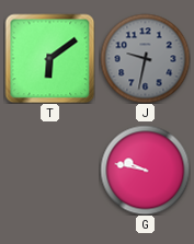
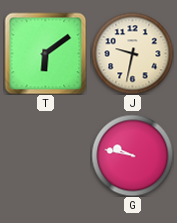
J dial: grey -> cream (132, 53)
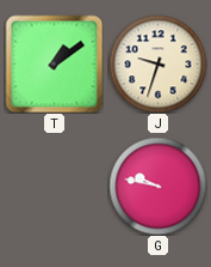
T: 6:09 -> 1:09 (54, 63)
J: 9:32 -> 9:33 (157, 63)
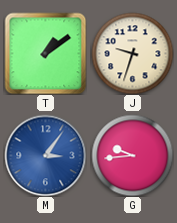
M: none -> 3:06 (45, 155)
G: 9:47 -> 9:44 (132, 155)
